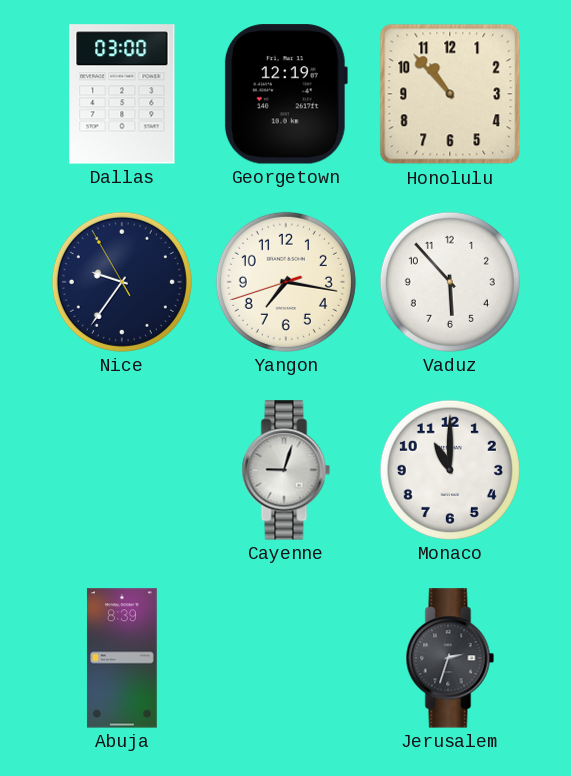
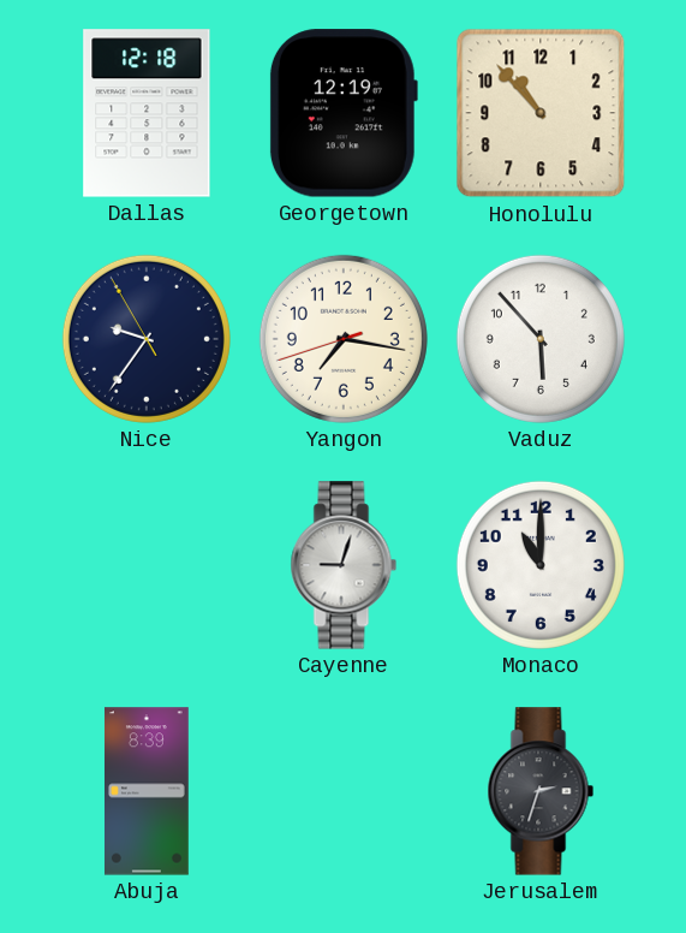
Dallas: 03:00 -> 12:18 (147, 113)
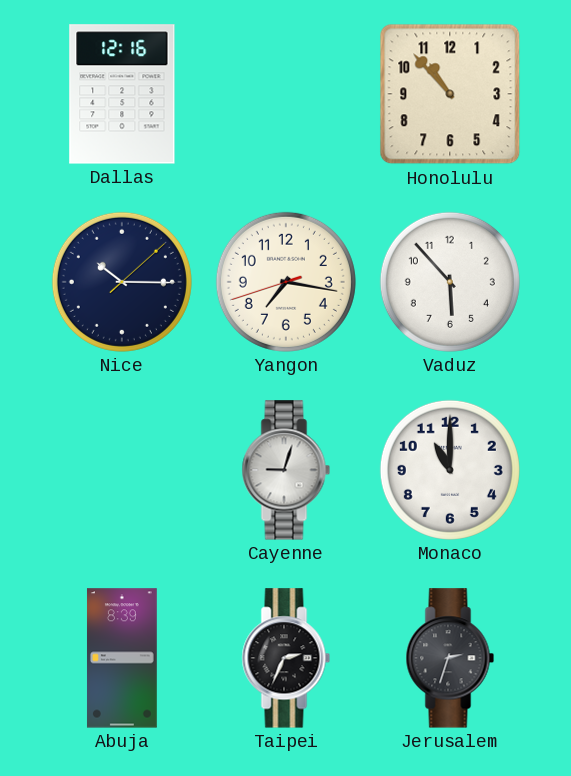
Dallas: 12:18 -> 12:16 (122, 94)
Georgetown: 12:19 -> none (344, 113)
Nice: 9:35 -> 10:15 (122, 282)
Taipei: none -> 2:34 (286, 658)
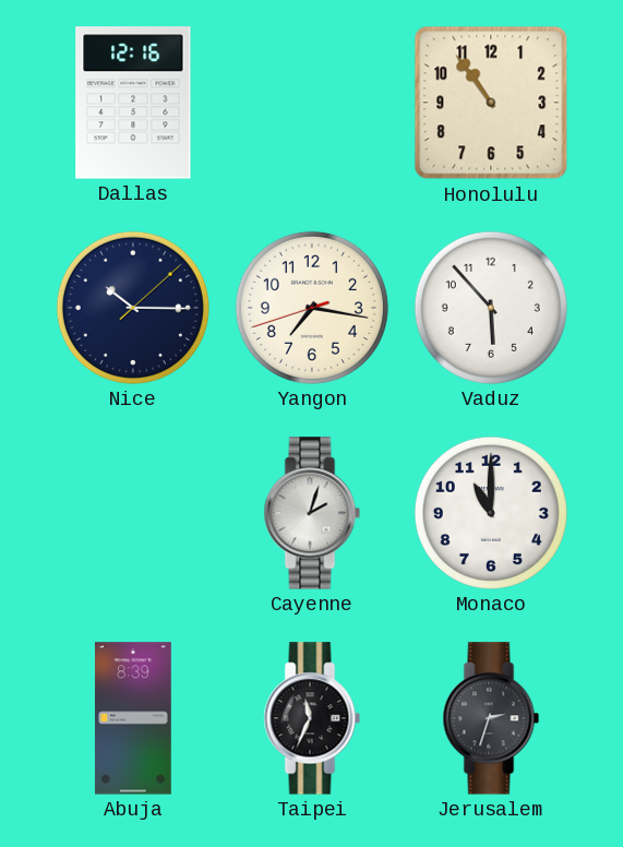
Honolulu: 10:53 -> 10:54 (491, 103)
Cayenne: 9:03 -> 2:03 (312, 513)
Taipei: 2:34 -> 11:34 (312, 718)
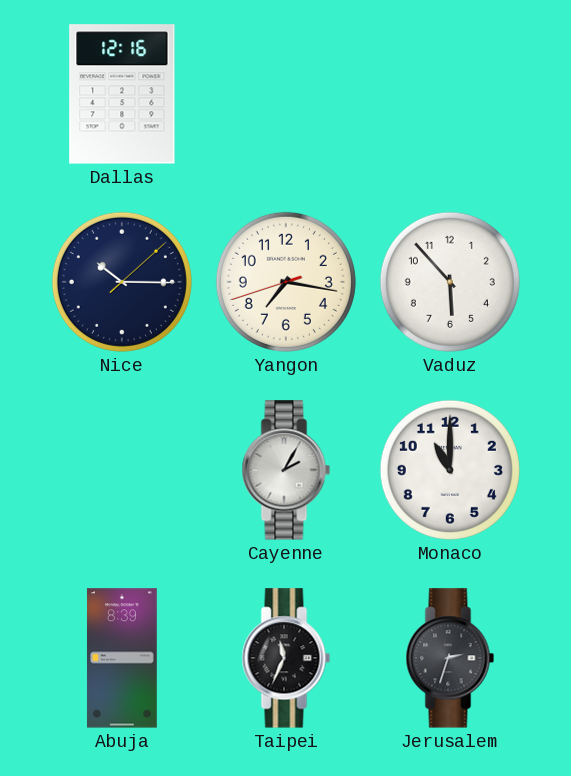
Honolulu: 10:54 -> none (491, 103)
Cayenne: 2:03 -> 2:05 (286, 470)
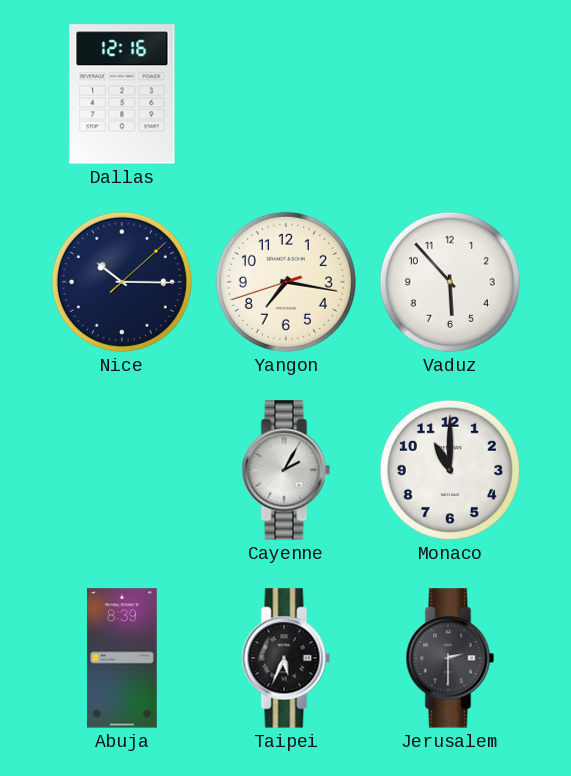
Taipei: 11:34 -> 5:34 (286, 658)
Jerusalem: 2:33 -> 2:30 (450, 658)
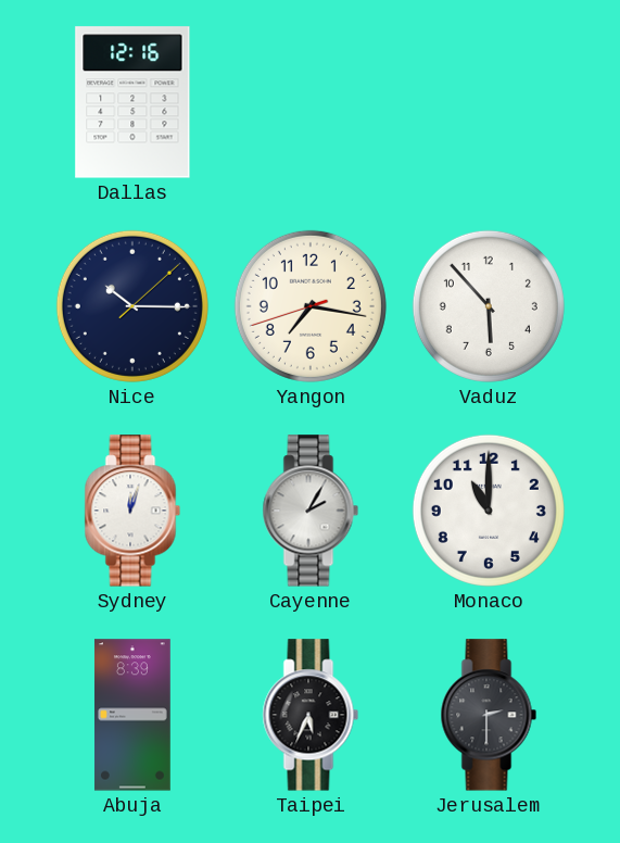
Sydney: none -> 12:03 (132, 511)
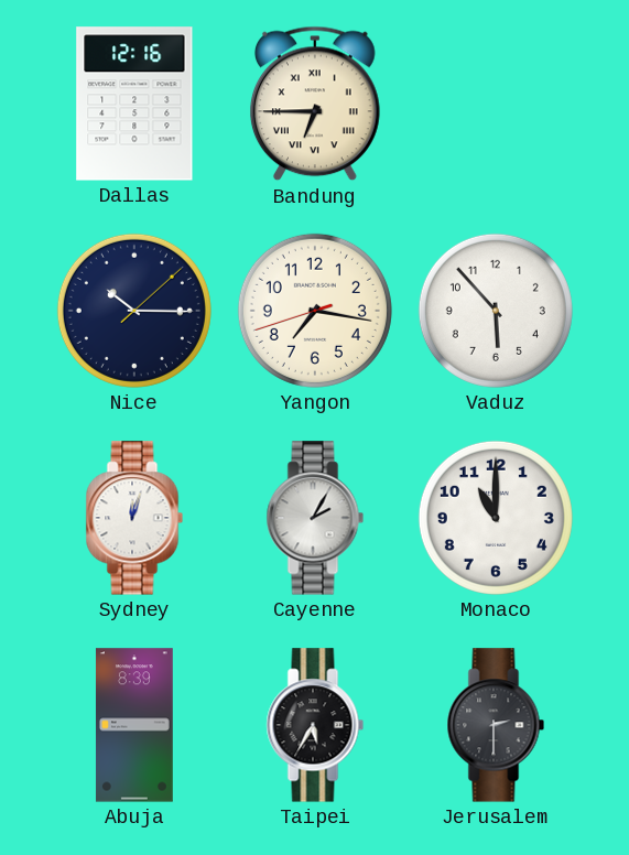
Bandung: none -> 6:45 (315, 104)
Taipei: 5:34 -> 5:35 (315, 725)
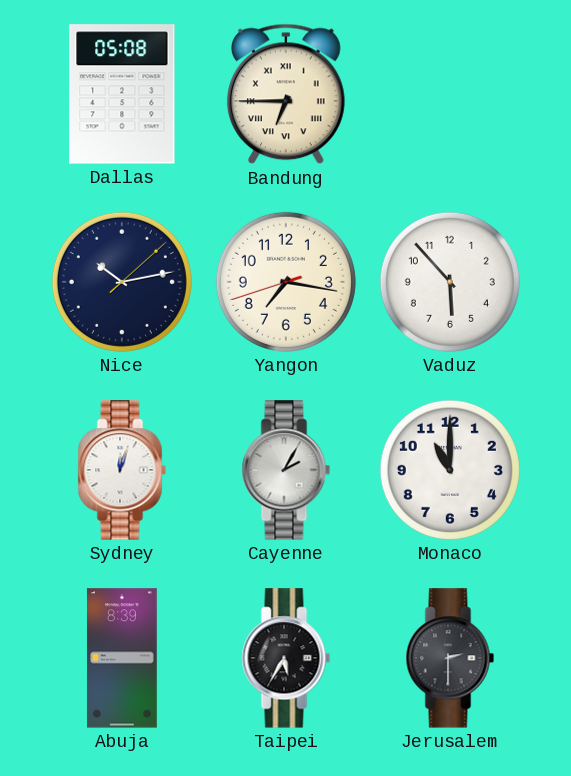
Dallas: 12:16 -> 05:08 (122, 94)
Nice: 10:15 -> 10:13 (122, 282)
